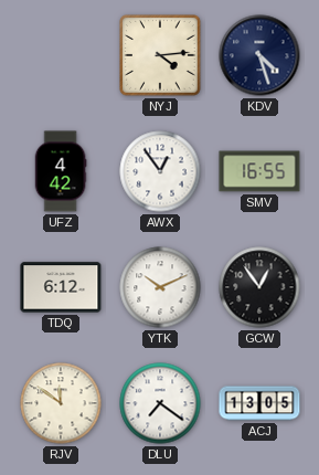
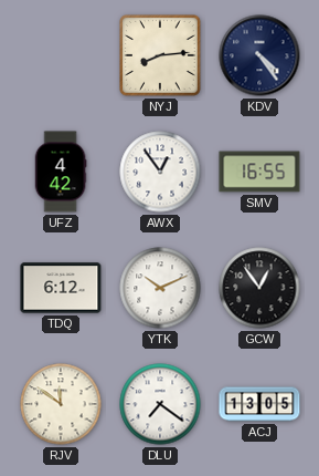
NYJ: 4:14 -> 8:14 (161, 56)
KDV: 4:27 -> 4:24 (259, 55)
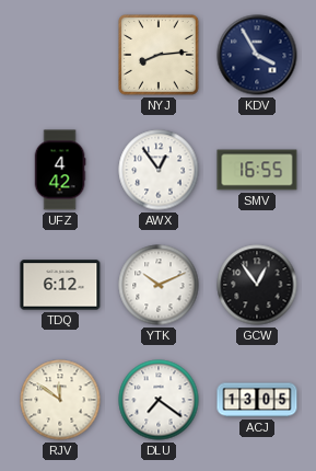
KDV: 4:24 -> 3:55 (257, 55)
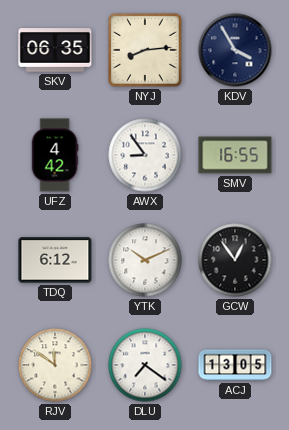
SKV: none -> 06:35 (55, 50)
AWX: 12:54 -> 8:54 (145, 155)
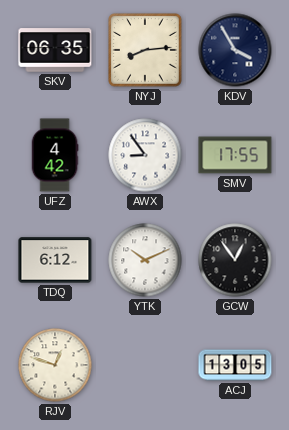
SMV: 16:55 -> 17:55 (235, 155)
RJV: 11:51 -> 12:48 (55, 365)
DLU: 7:21 -> none (145, 365)
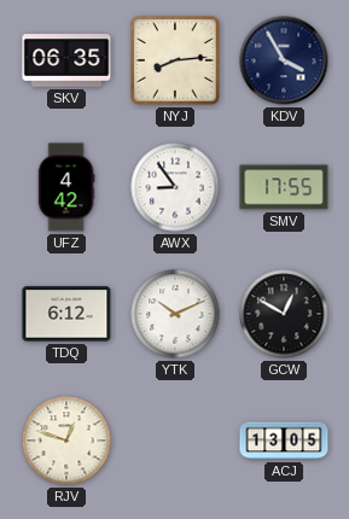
GCW: 12:54 -> 12:50 (284, 314)
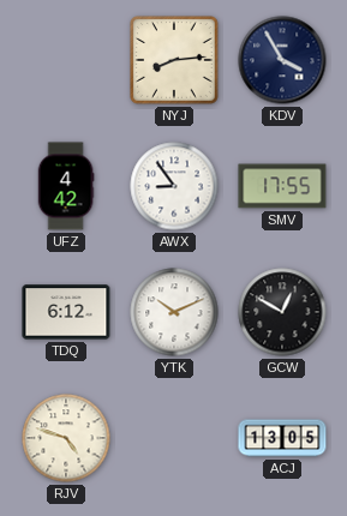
SKV: 06:35 -> none (66, 60)
RJV: 12:48 -> 4:48 (66, 438)
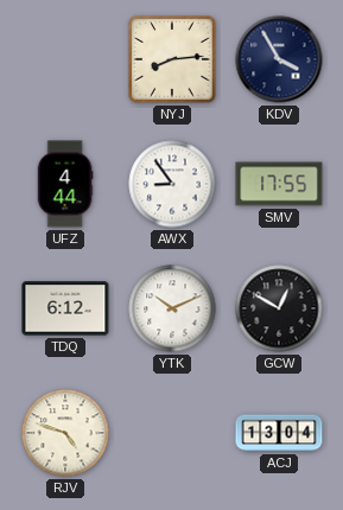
UFZ: 4:42 -> 4:44 (65, 184)
ACJ: 13:05 -> 13:04 (279, 433)
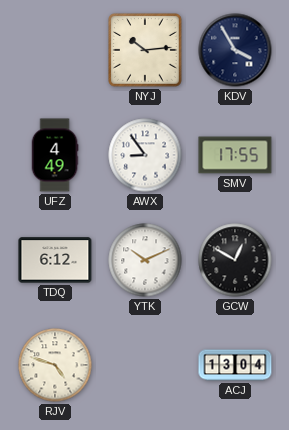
NYJ: 8:14 -> 10:14 (146, 51)
UFZ: 4:44 -> 4:49 (55, 155)
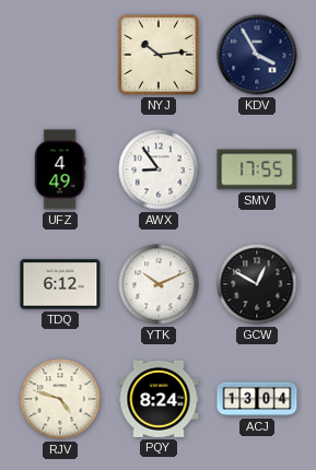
PQY: none -> 8:24 (159, 399)
